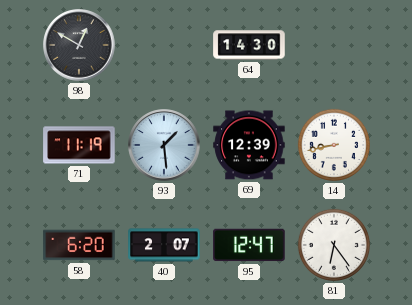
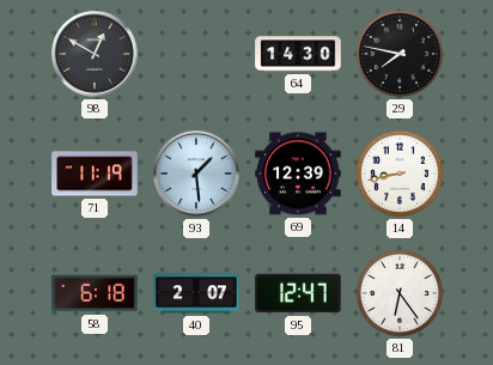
29: none -> 7:47 (400, 54)
58: 6:20 -> 6:18 (95, 293)
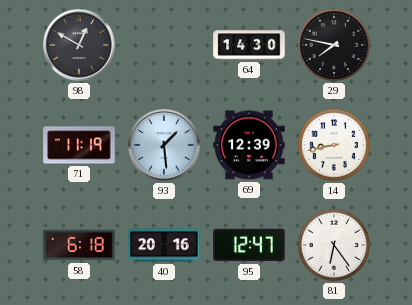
40: 2:07 -> 20:16 (164, 245)
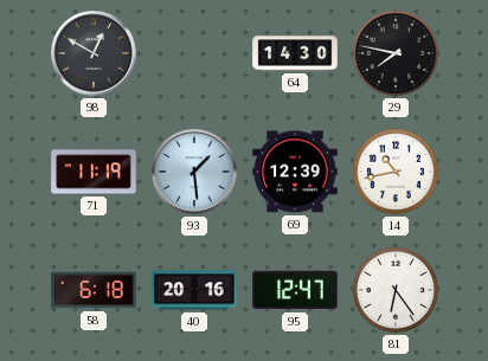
14: 8:43 -> 10:43 (396, 172)
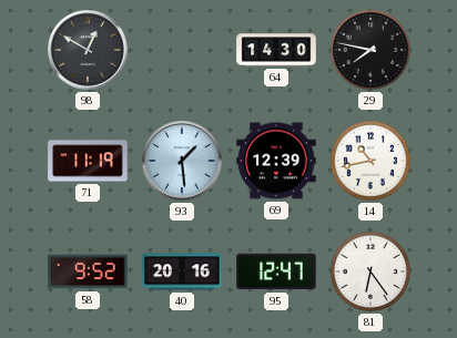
58: 6:18 -> 9:52 (88, 272)
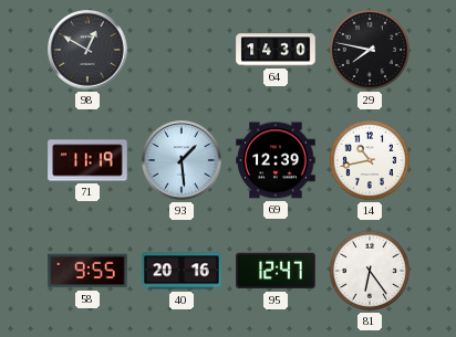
58: 9:52 -> 9:55 (87, 271)
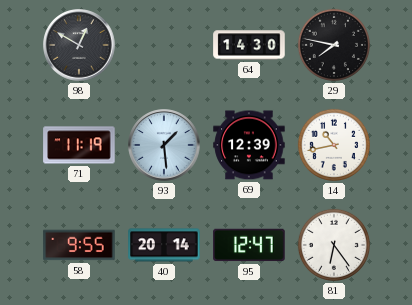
40: 20:16 -> 20:14 (164, 245)
